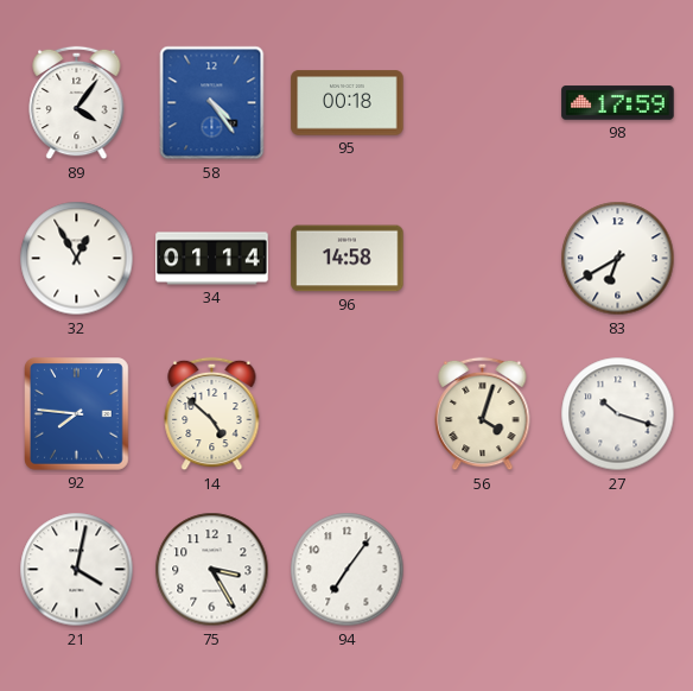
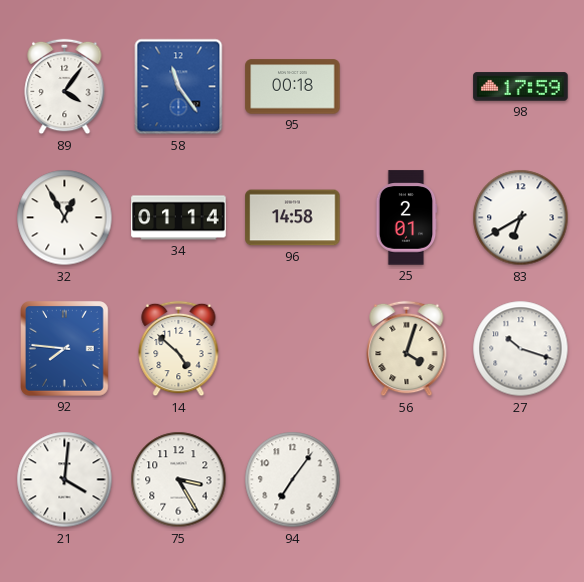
58: 4:24 -> 11:24 (179, 87)
25: none -> 2:01 (406, 218)
21: 4:02 -> 4:01 (65, 480)
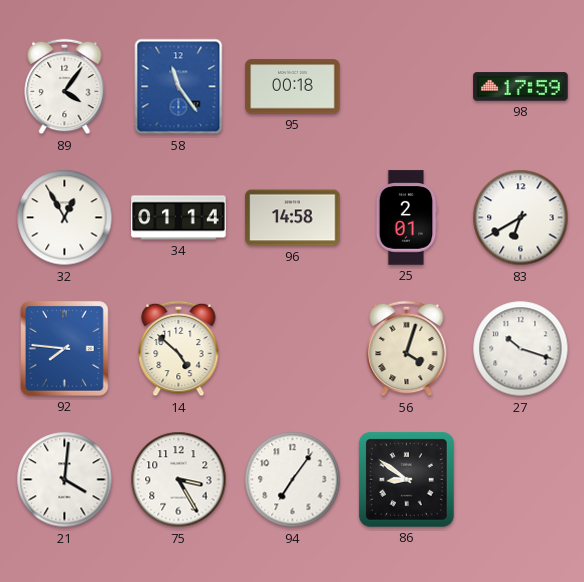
86: none -> 8:51 (406, 479)
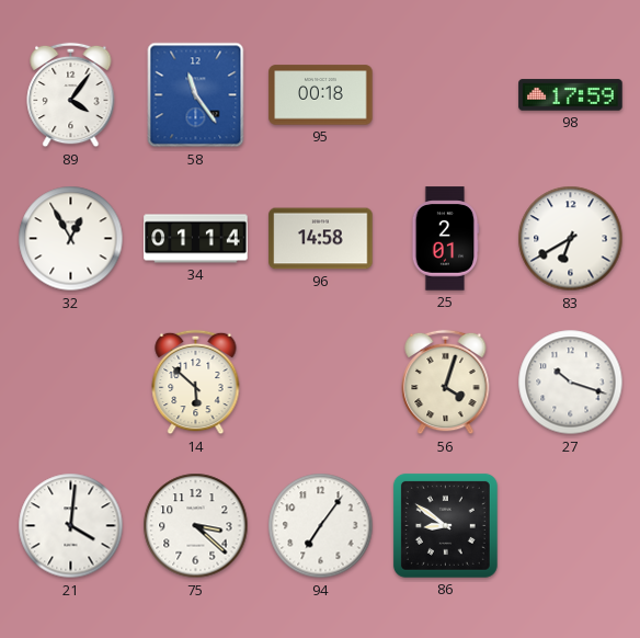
92: 7:46 -> none (65, 349)
14: 4:52 -> 5:52 (196, 383)
75: 3:25 -> 3:22 (196, 526)
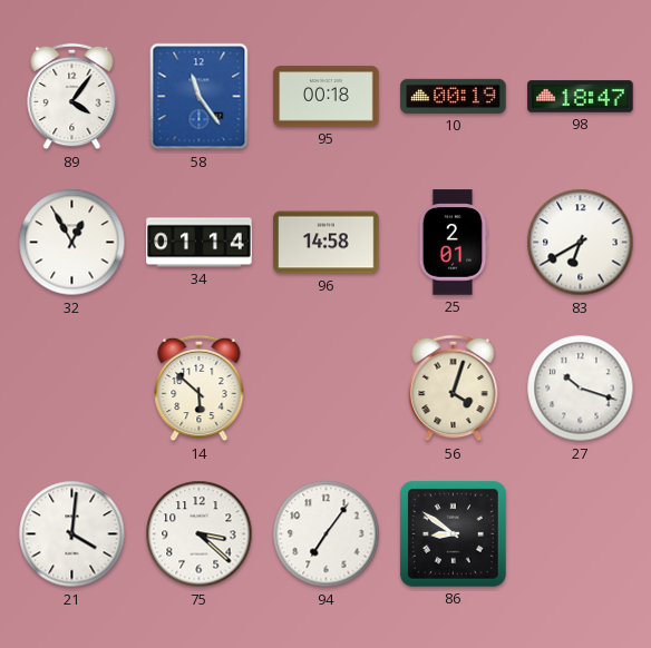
10: none -> 00:19 (454, 96)
98: 17:59 -> 18:47 (581, 97)
